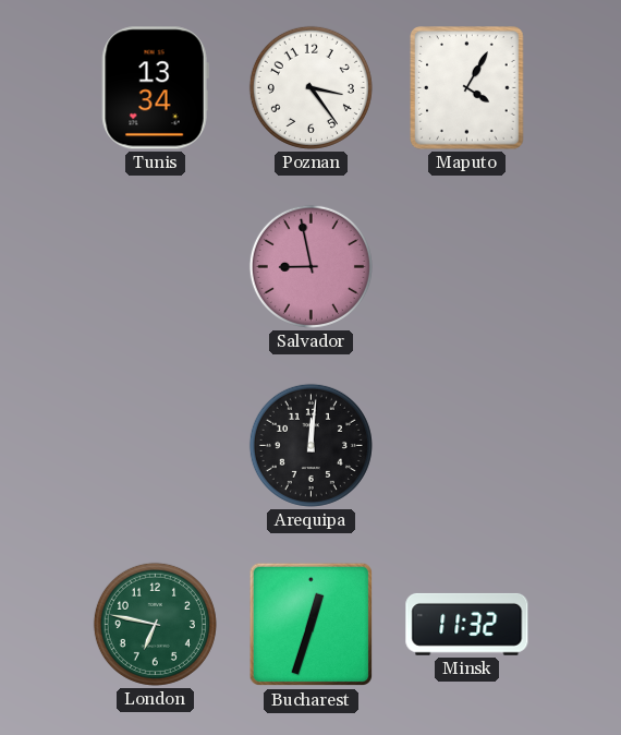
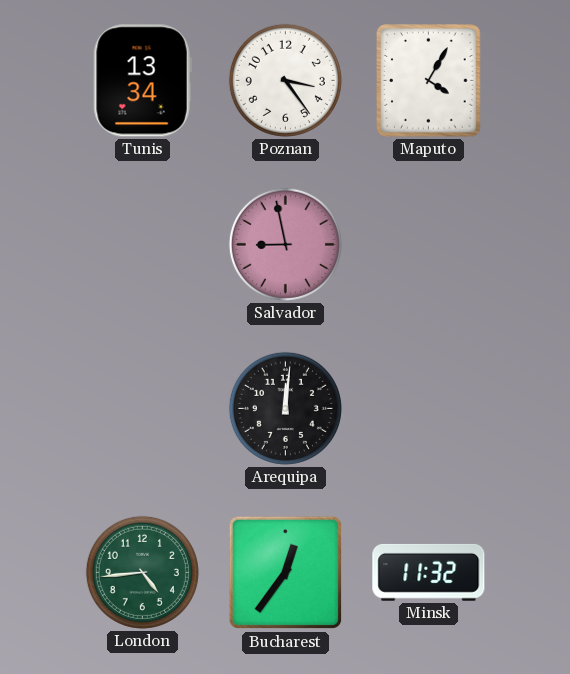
London: 6:47 -> 4:44 (142, 572)
Bucharest: 12:33 -> 12:36 (286, 573)
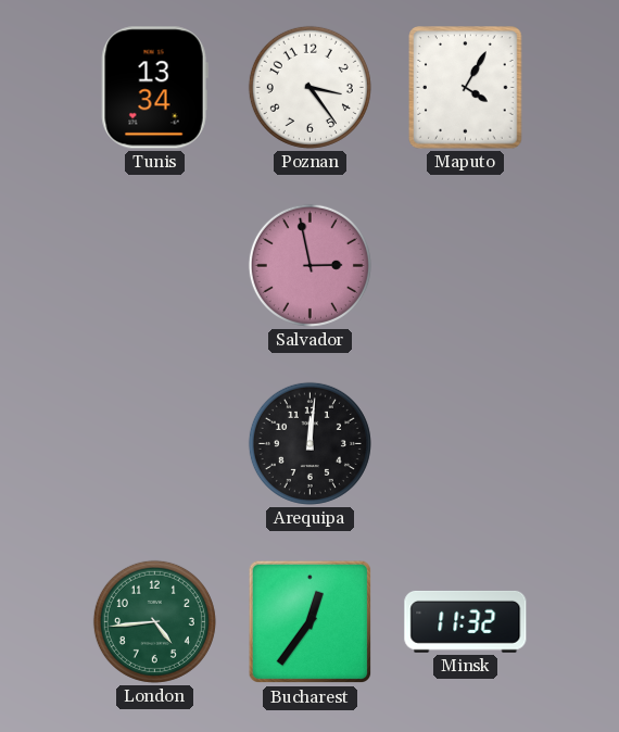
Salvador: 8:58 -> 2:58 (309, 265)
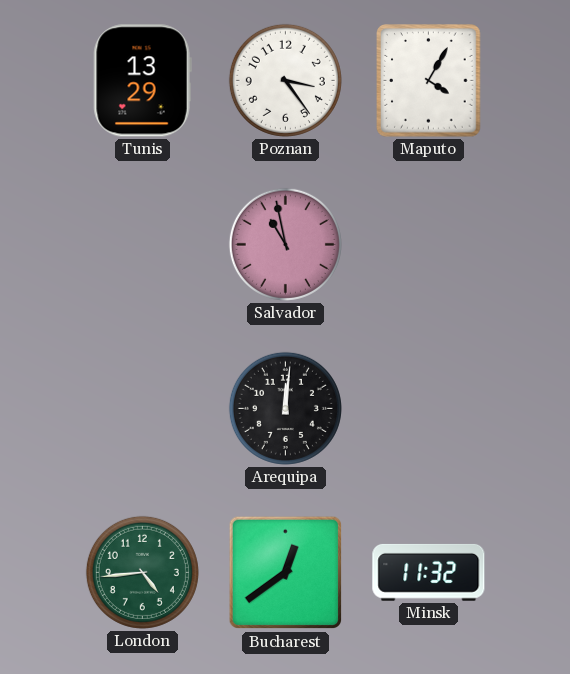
Tunis: 13:34 -> 13:29 (142, 81)
Salvador: 2:58 -> 10:58 (285, 244)
Bucharest: 12:36 -> 12:39 (286, 573)
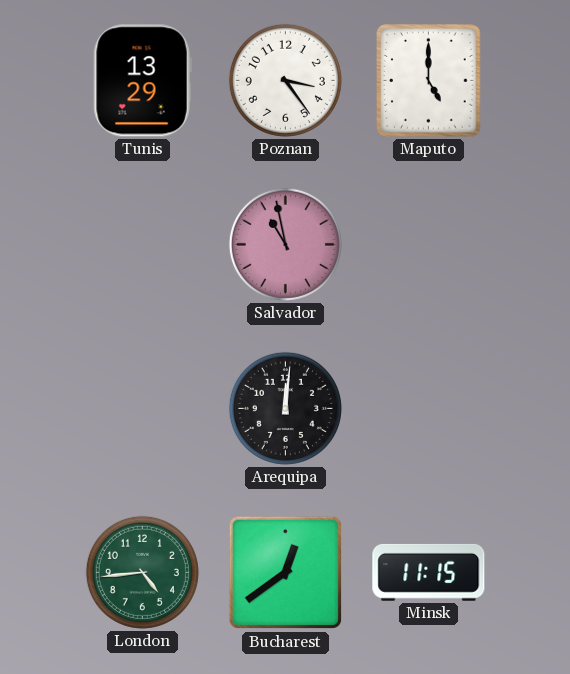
Maputo: 4:05 -> 5:00 (429, 81)
Minsk: 11:32 -> 11:15 (429, 572)
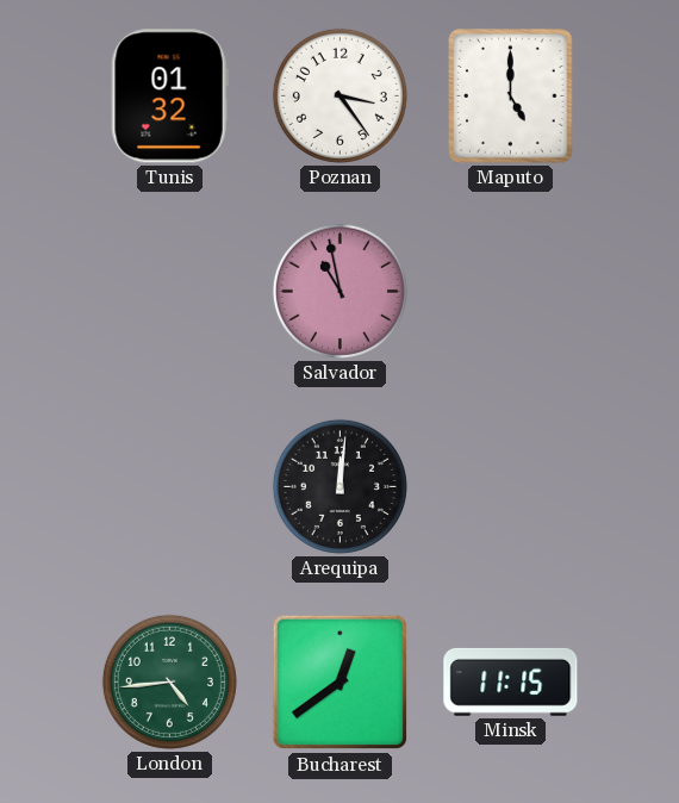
Tunis: 13:29 -> 01:32 (169, 97)
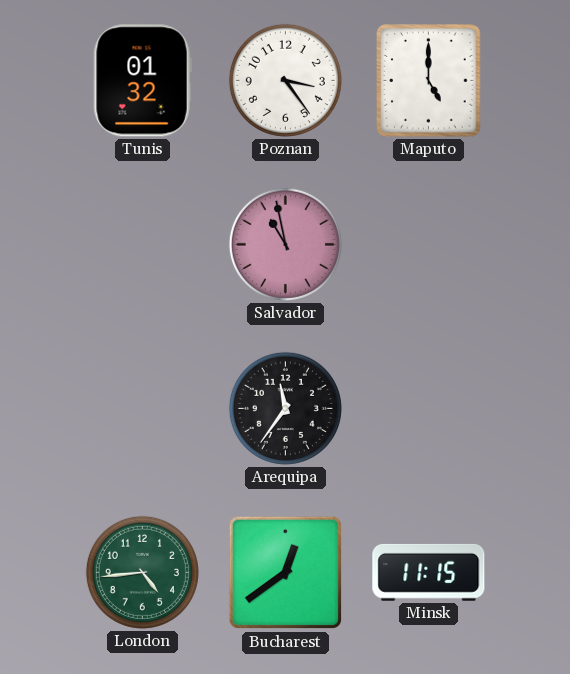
Arequipa: 12:01 -> 11:36 (285, 408)
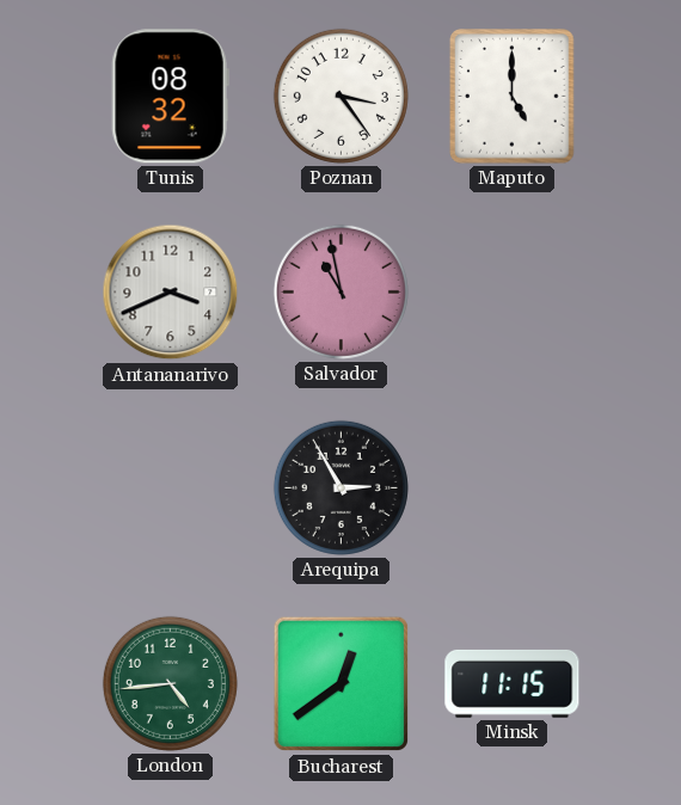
Tunis: 01:32 -> 08:32 (170, 97)
Antananarivo: none -> 3:41 (171, 293)
Arequipa: 11:36 -> 2:55 (340, 487)
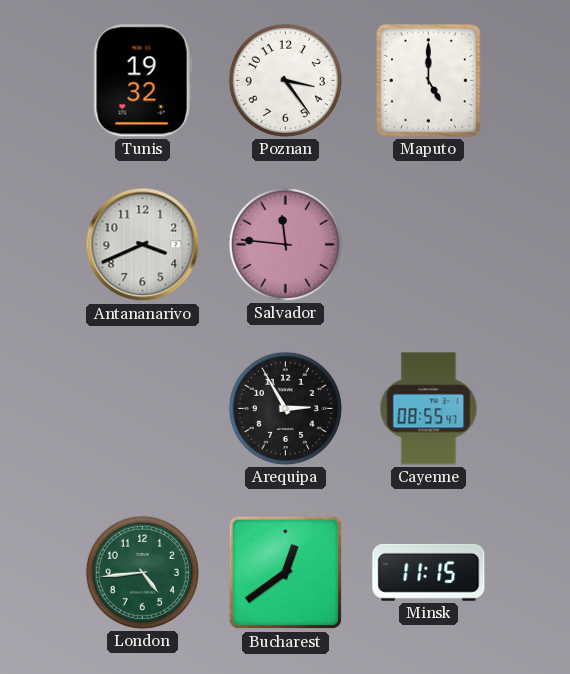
Tunis: 08:32 -> 19:32 (142, 81)
Salvador: 10:58 -> 11:46 (285, 244)
Cayenne: none -> 08:55 (429, 409)
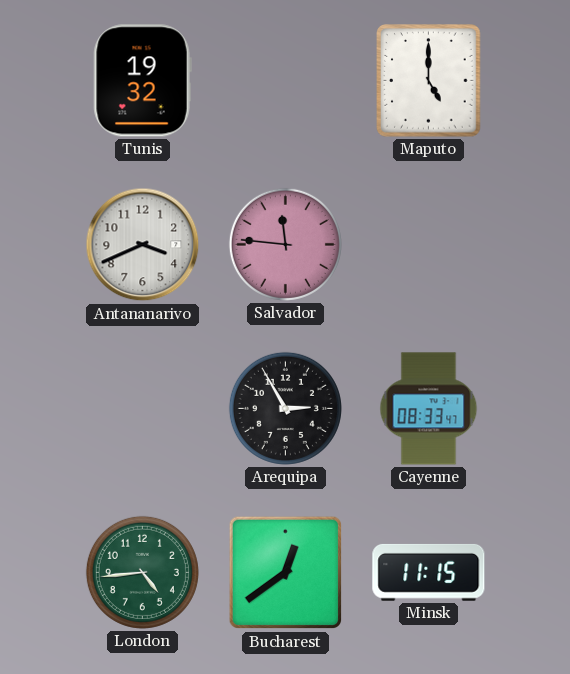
Poznan: 3:24 -> none (285, 80)
Cayenne: 08:55 -> 08:33 (429, 409)
